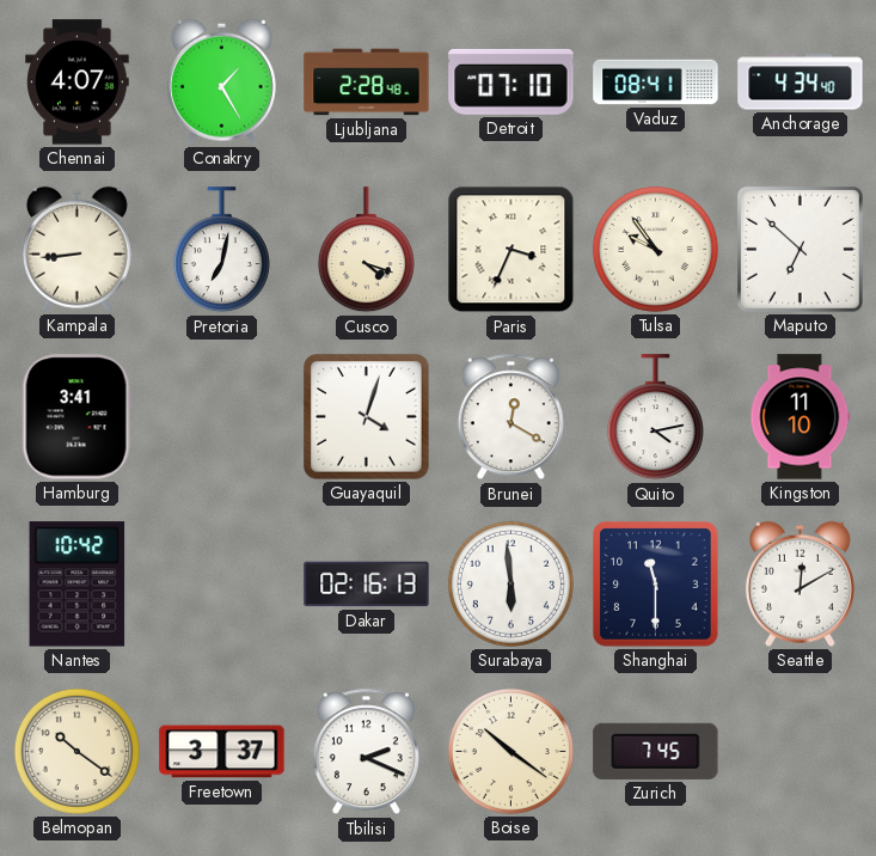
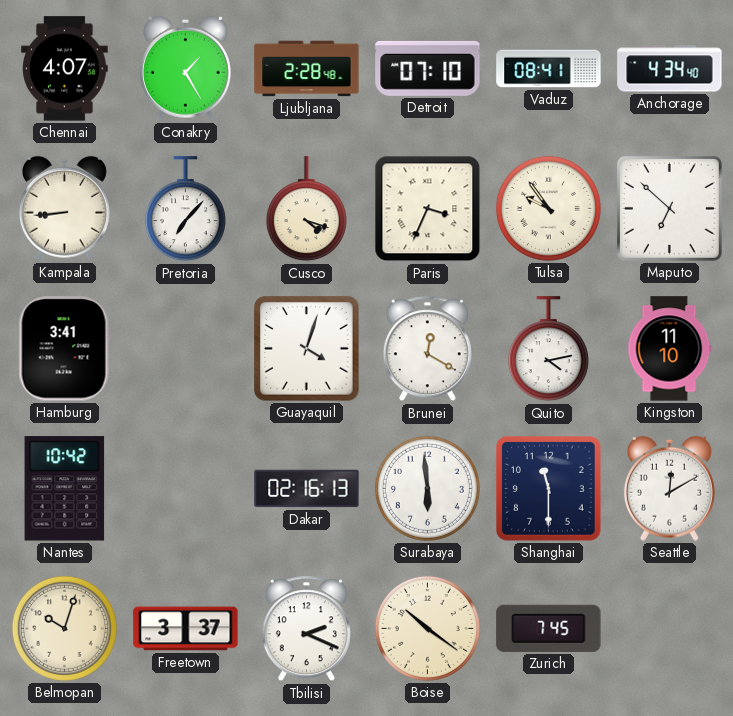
Pretoria: 7:02 -> 7:07 (185, 209)
Belmopan: 10:21 -> 10:03 (64, 628)
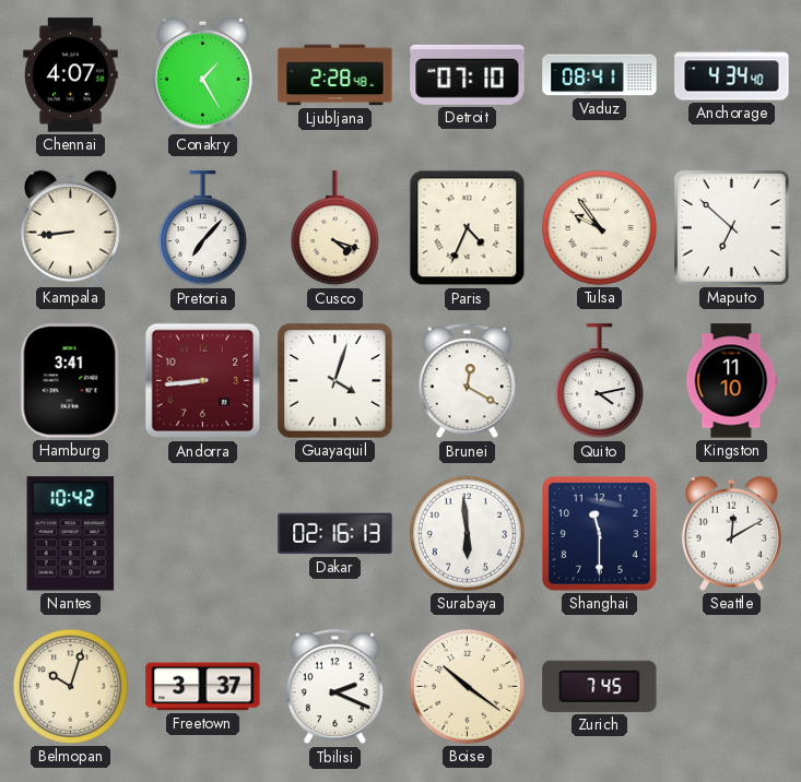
Paris: 3:34 -> 4:34 (468, 228)
Andorra: none -> 8:44 (203, 381)
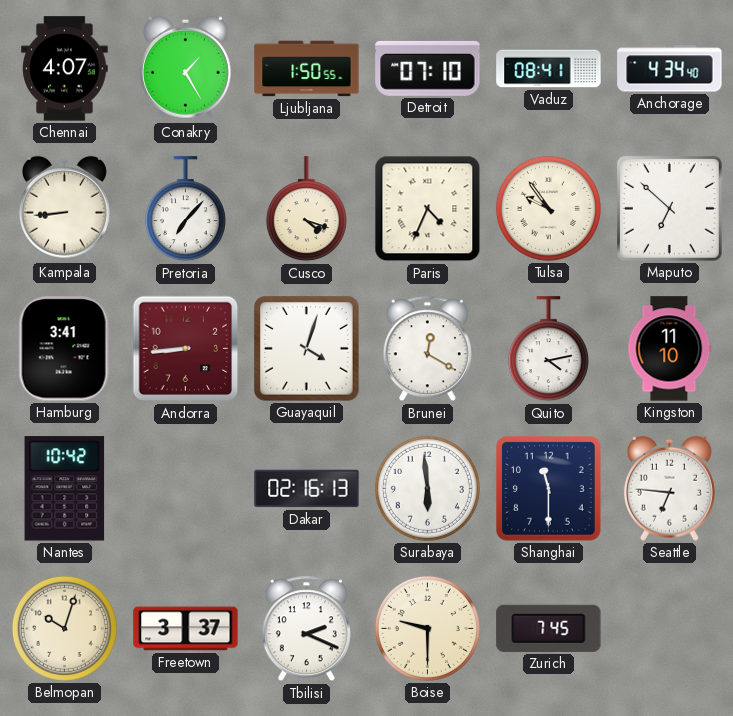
Ljubljana: 2:28 -> 1:50 (307, 69)
Seattle: 12:10 -> 6:46 (669, 488)
Boise: 10:21 -> 9:30 (427, 628)
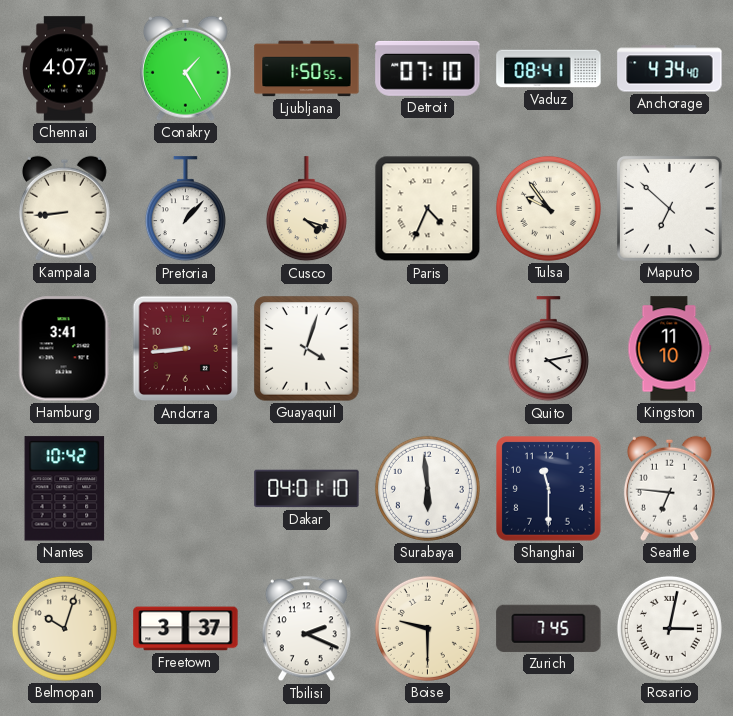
Pretoria: 7:07 -> 1:07 (185, 209)
Brunei: 12:20 -> none (427, 349)
Dakar: 02:16 -> 04:01 (307, 489)
Rosario: none -> 3:02 (669, 628)
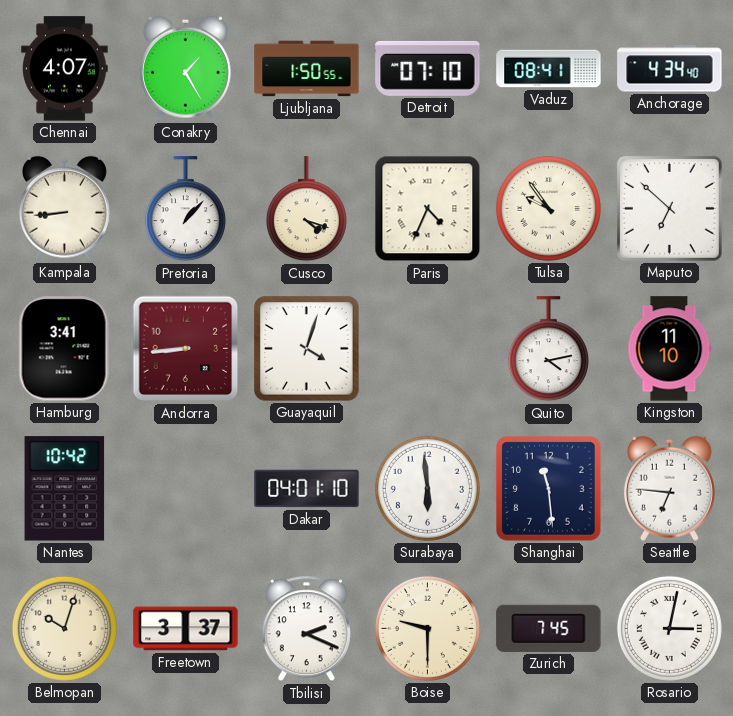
Shanghai: 11:30 -> 11:29 (549, 489)
